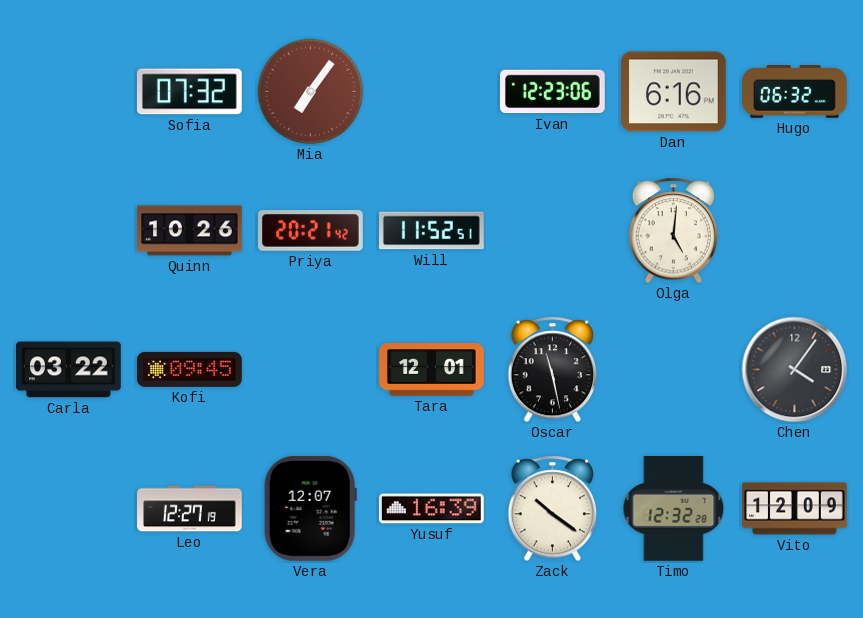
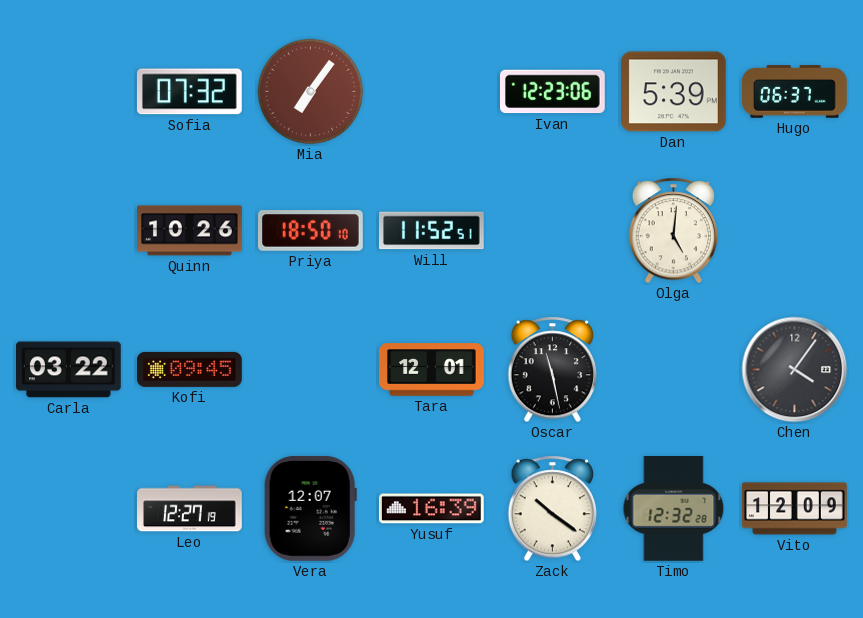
Dan: 6:16 -> 5:39 (674, 92)
Hugo: 06:32 -> 06:37 (795, 92)
Priya: 20:21 -> 18:50 (311, 231)
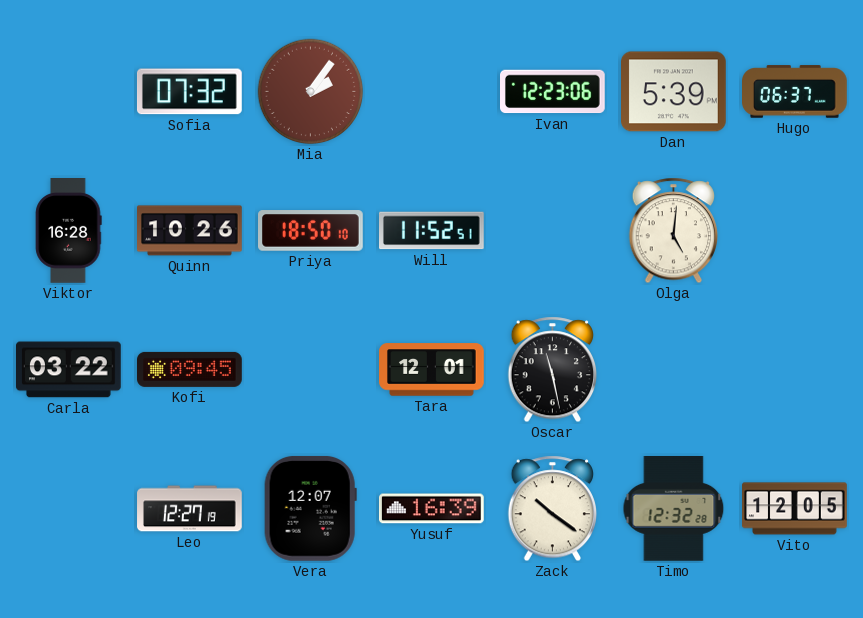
Mia: 7:06 -> 2:06 (311, 92)
Viktor: none -> 16:28 (69, 231)
Chen: 4:06 -> none (795, 370)
Vito: 12:09 -> 12:05 (795, 509)
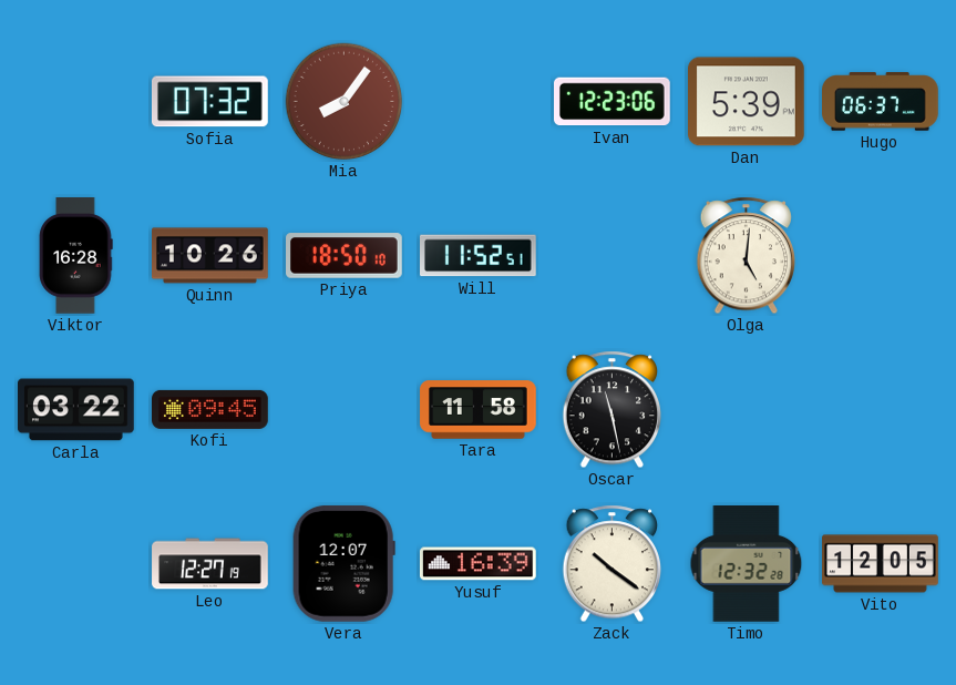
Mia: 2:06 -> 8:06 (345, 102)
Tara: 12:01 -> 11:58 (479, 410)
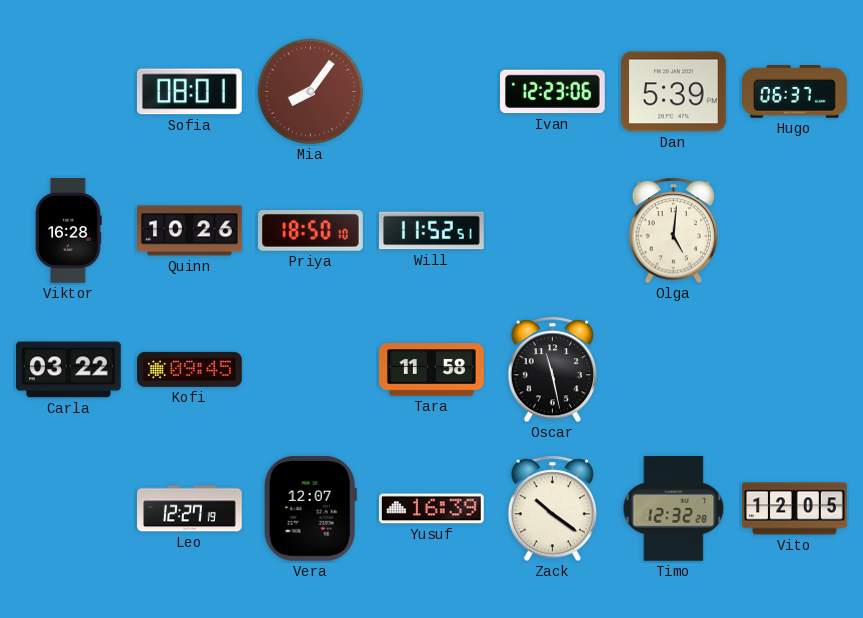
Sofia: 07:32 -> 08:01 (189, 92)
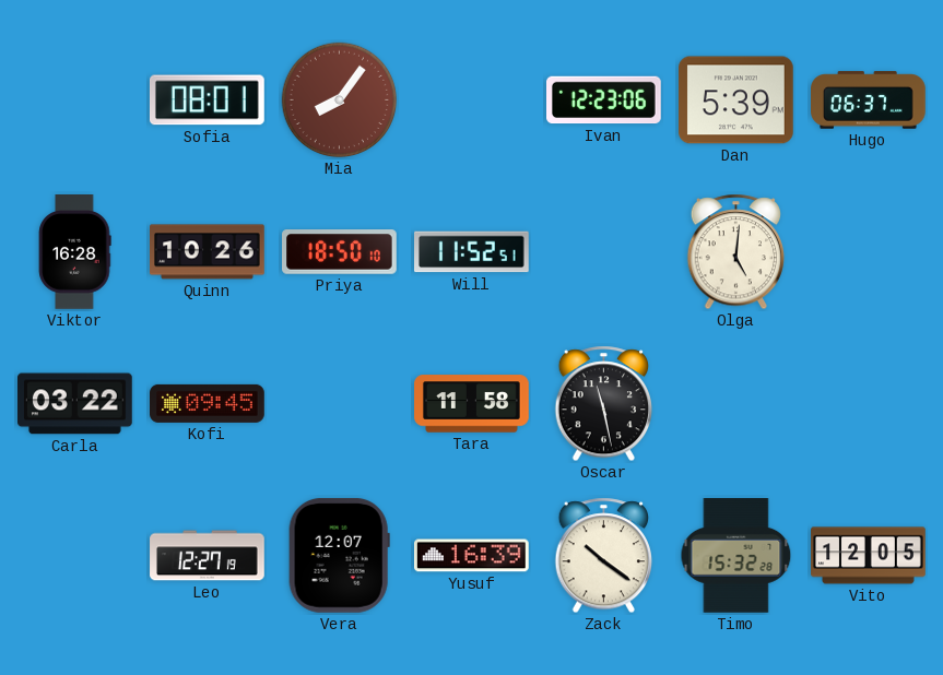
Timo: 12:32 -> 15:32 (736, 556)
